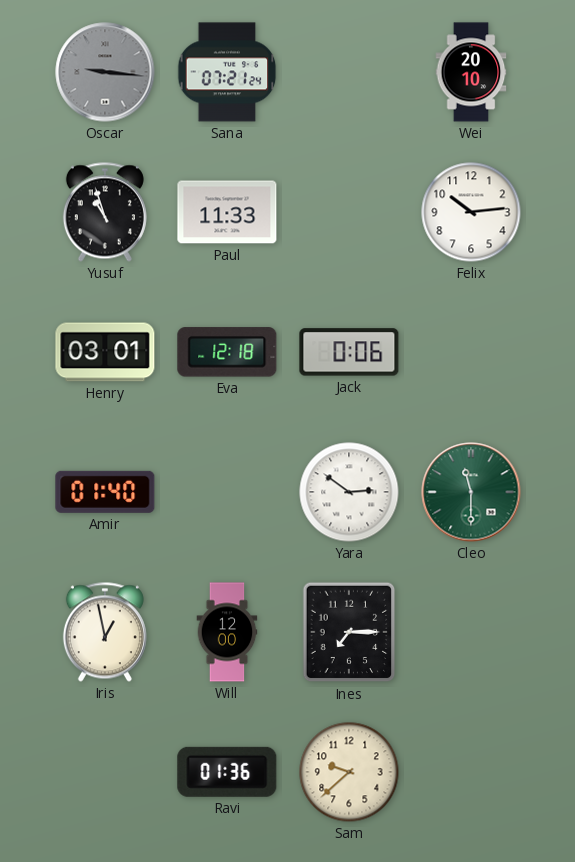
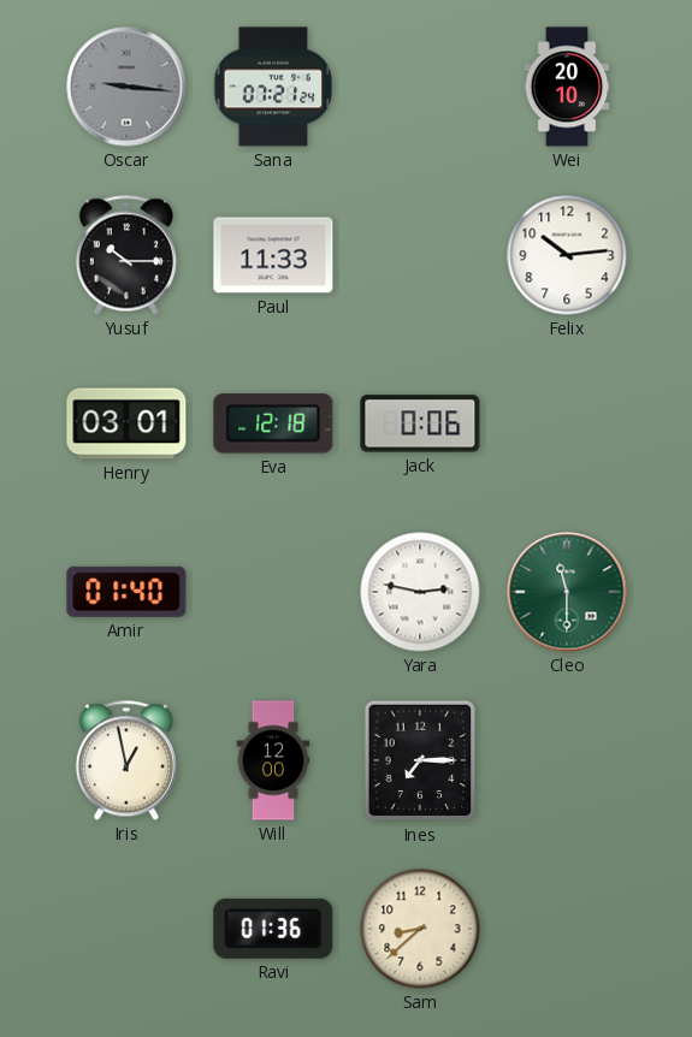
Yusuf: 10:57 -> 10:15 (126, 255)
Yara: 2:51 -> 2:47 (420, 592)
Sam: 9:38 -> 8:38 (420, 929)
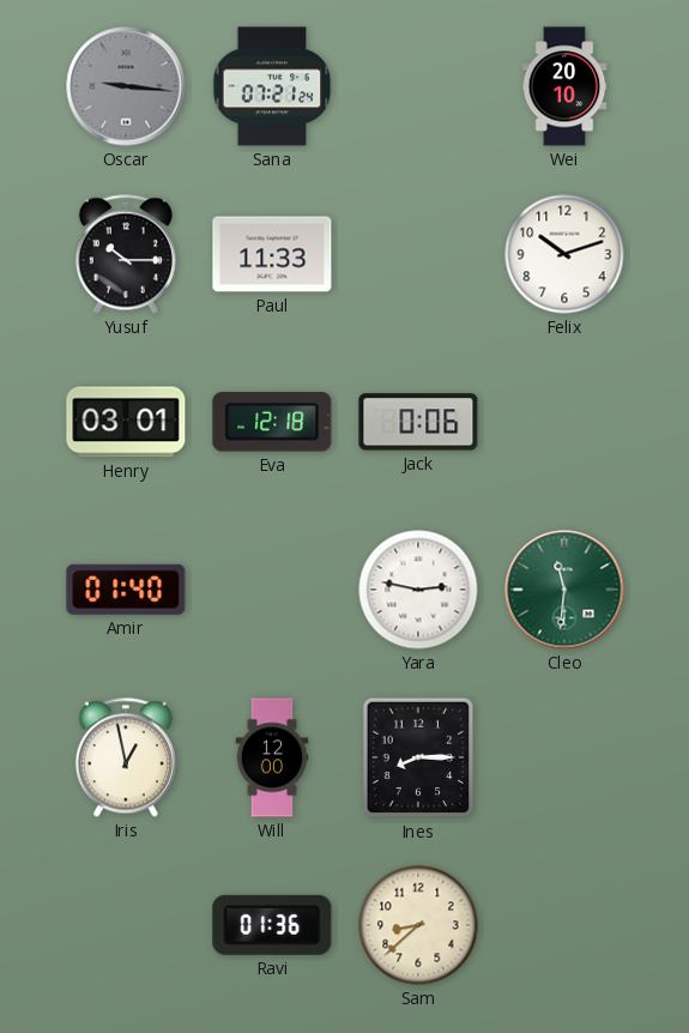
Felix: 10:14 -> 10:12 (564, 254)
Cleo: 11:30 -> 11:31 (564, 590)
Ines: 7:15 -> 8:15 (418, 757)
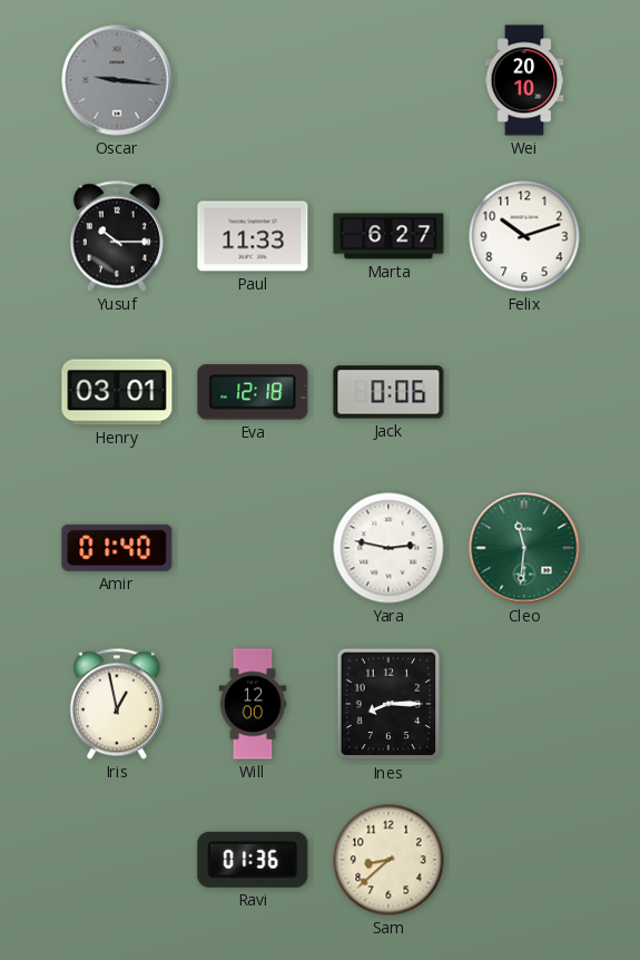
Sana: 07:21 -> none (272, 86)
Marta: none -> 6:27 (388, 236)
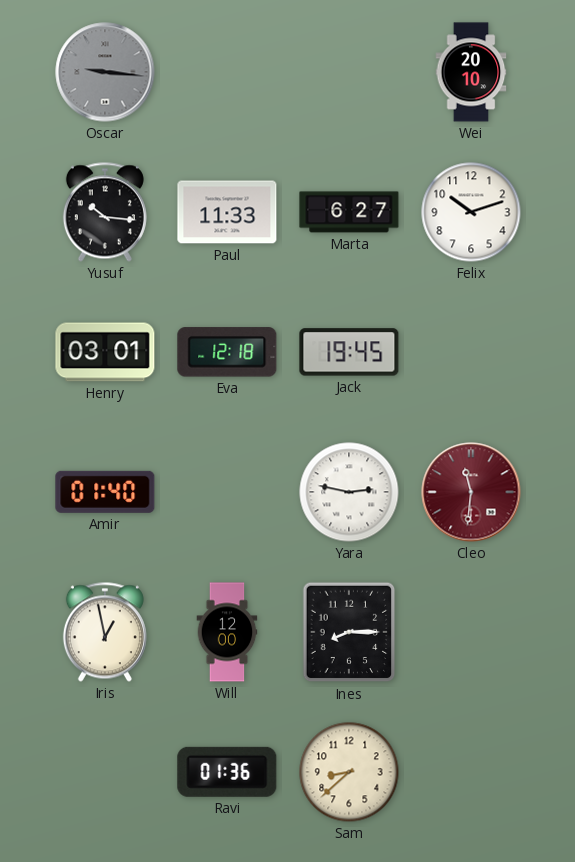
Yusuf: 10:15 -> 10:16 (105, 212)
Jack: 0:06 -> 19:45 (349, 352)
Cleo dial: green -> burgundy (471, 492)
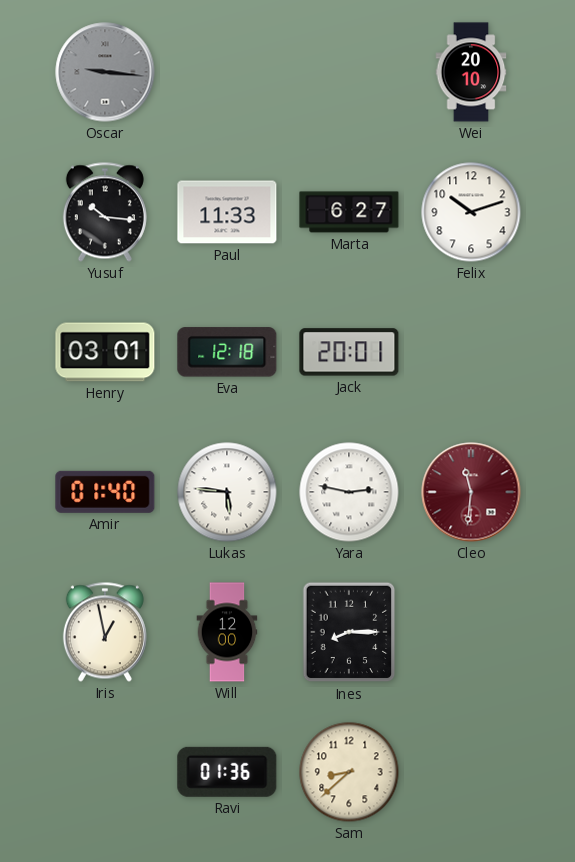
Jack: 19:45 -> 20:01 (349, 352)
Lukas: none -> 5:46 (227, 492)
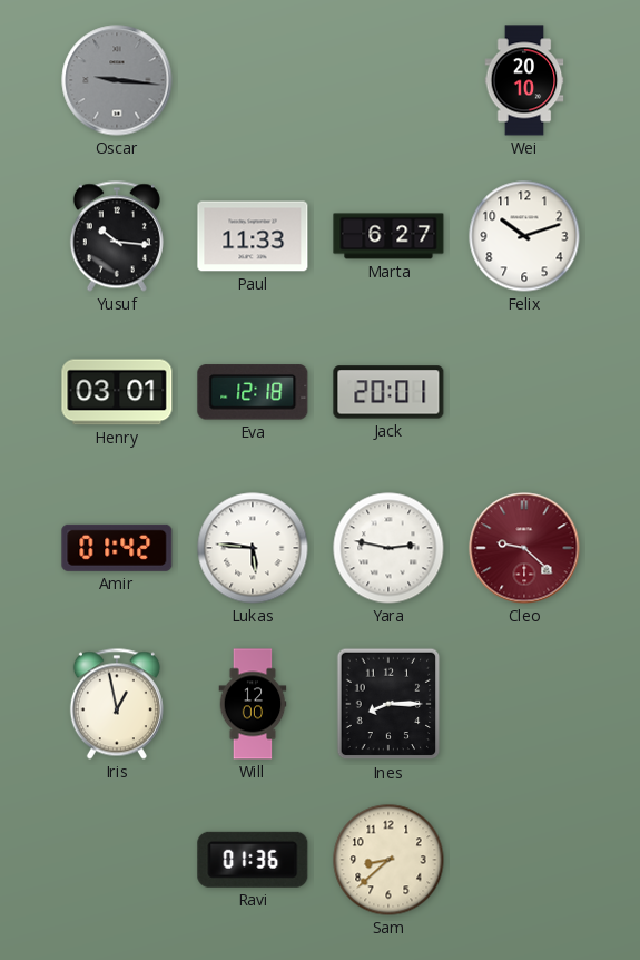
Amir: 01:40 -> 01:42 (117, 548)
Cleo: 11:31 -> 9:22 (524, 548)
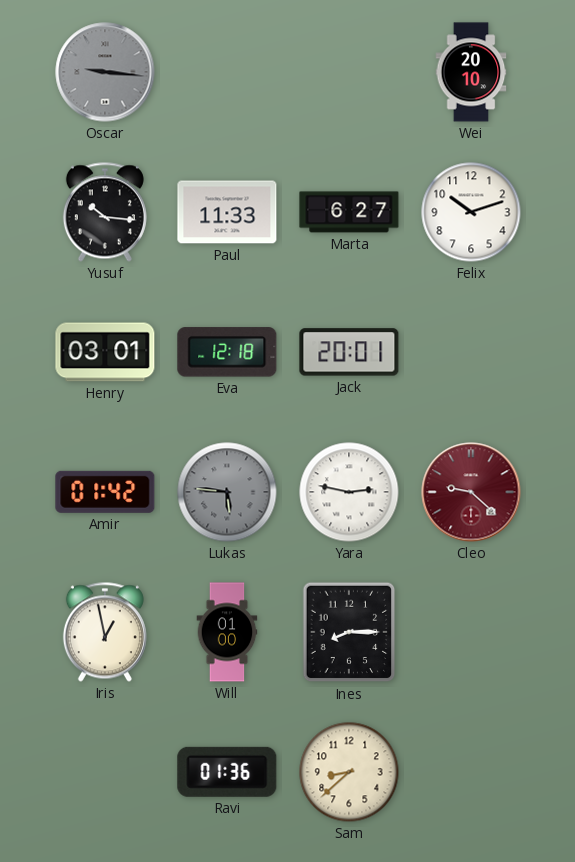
Lukas dial: white -> grey (227, 492)
Will: 12:00 -> 01:00 (227, 632)
